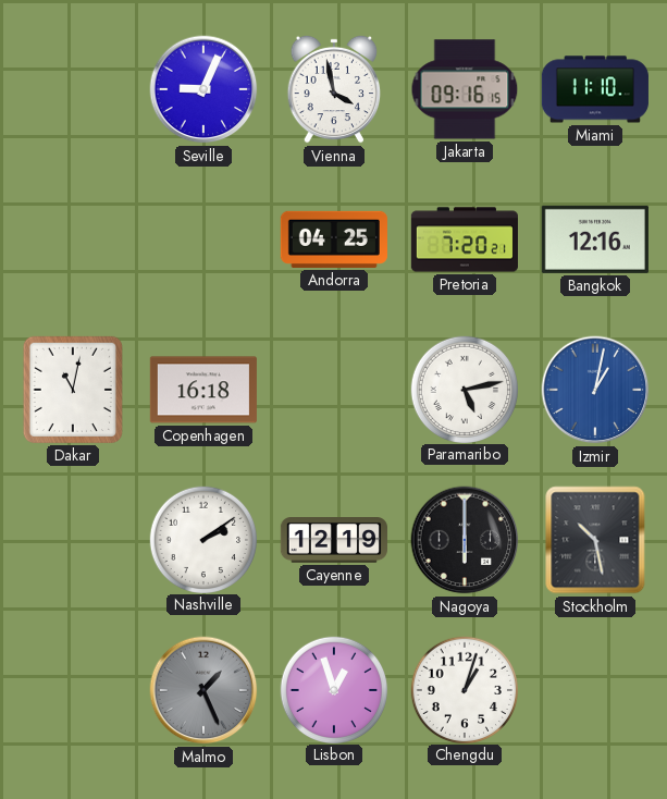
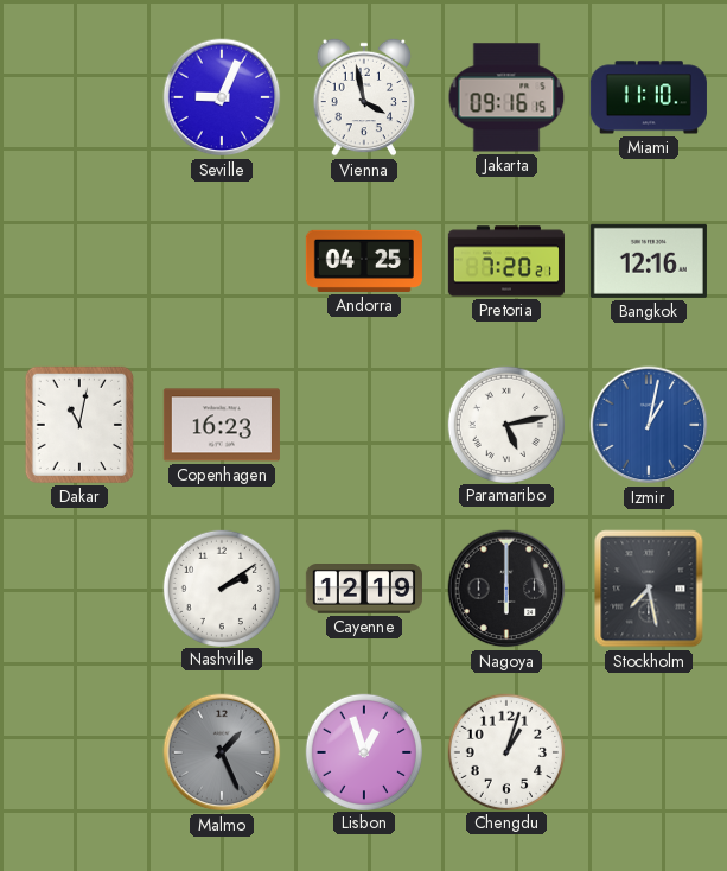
Copenhagen: 16:18 -> 16:23 (222, 425)
Stockholm: 10:28 -> 7:28 (649, 589)
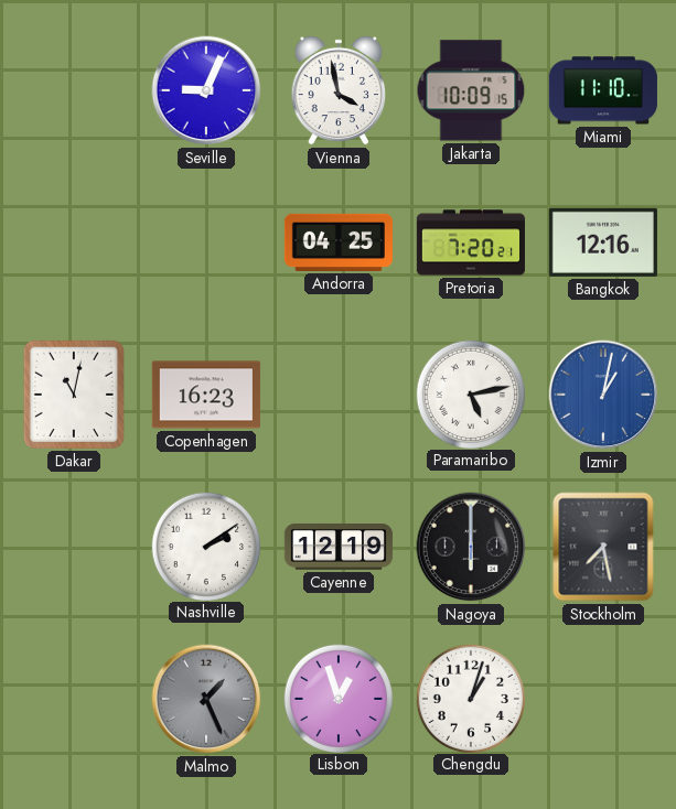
Jakarta: 09:16 -> 10:09 (471, 90)
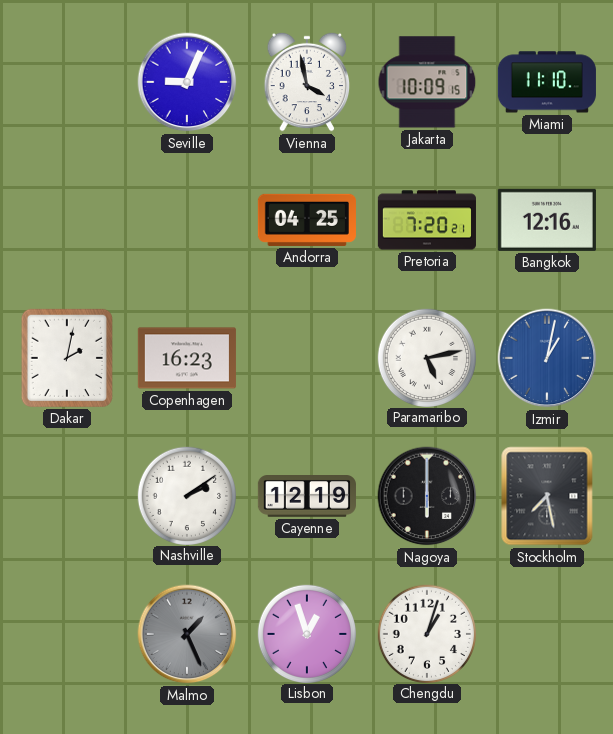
Dakar: 11:02 -> 2:02 (67, 358)
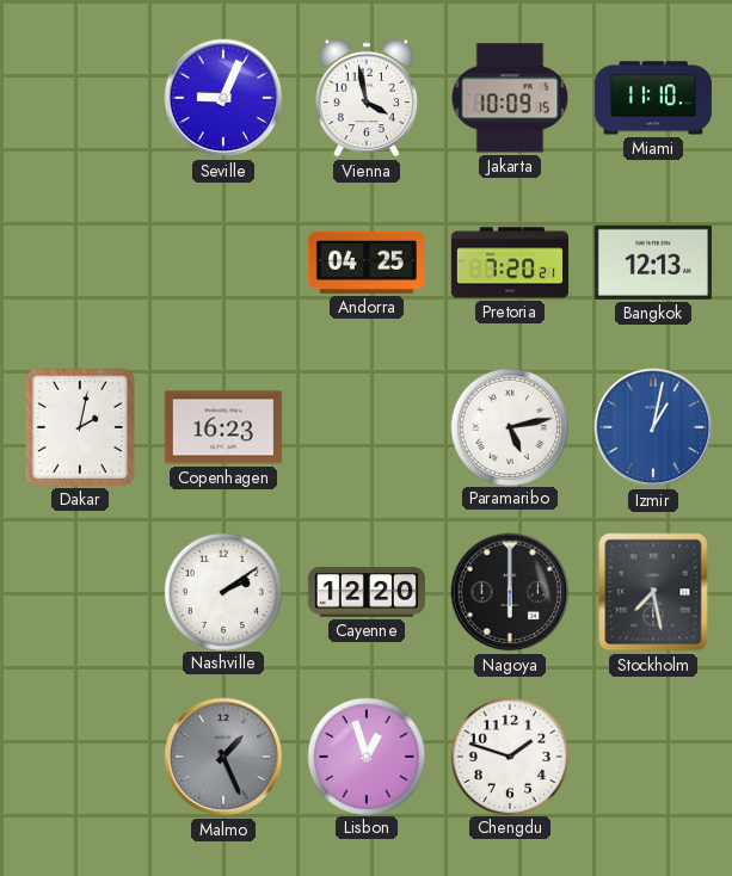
Bangkok: 12:16 -> 12:13 (653, 263)
Cayenne: 12:19 -> 12:20 (367, 593)
Chengdu: 1:03 -> 1:48 (509, 755)
